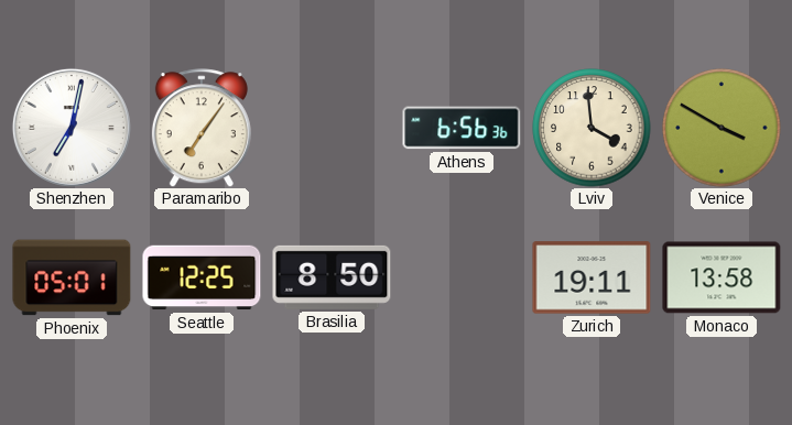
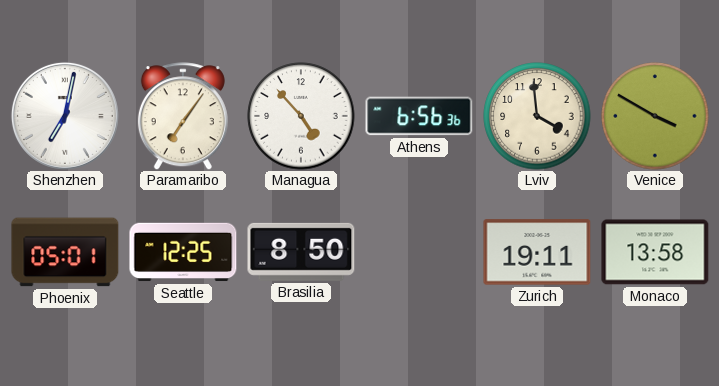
Managua: none -> 4:53 (301, 116)
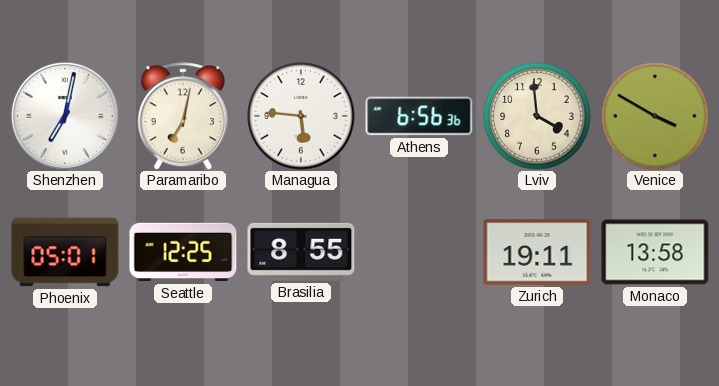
Paramaribo: 7:06 -> 7:02 (183, 116)
Managua: 4:53 -> 5:46 (301, 116)
Brasilia: 8:50 -> 8:55 (301, 252)
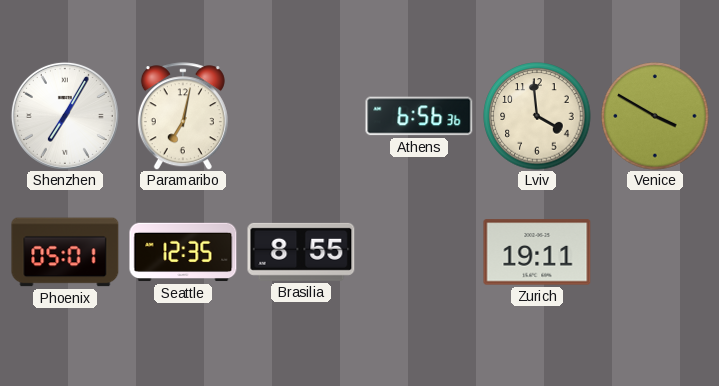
Shenzhen: 7:02 -> 7:05 (65, 116)
Managua: 5:46 -> none (301, 116)
Seattle: 12:25 -> 12:35 (183, 252)
Monaco: 13:58 -> none (655, 252)
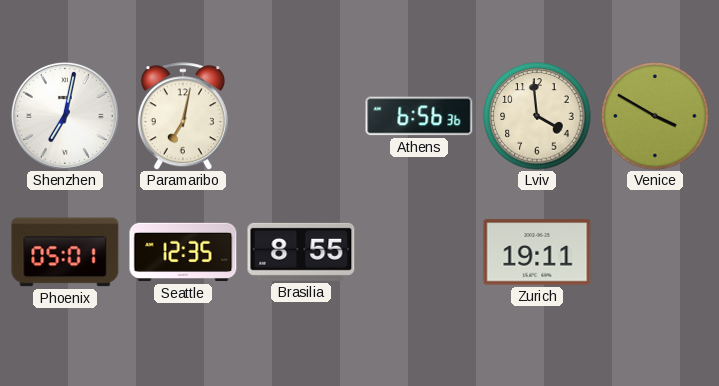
Shenzhen: 7:05 -> 7:02 (65, 116)
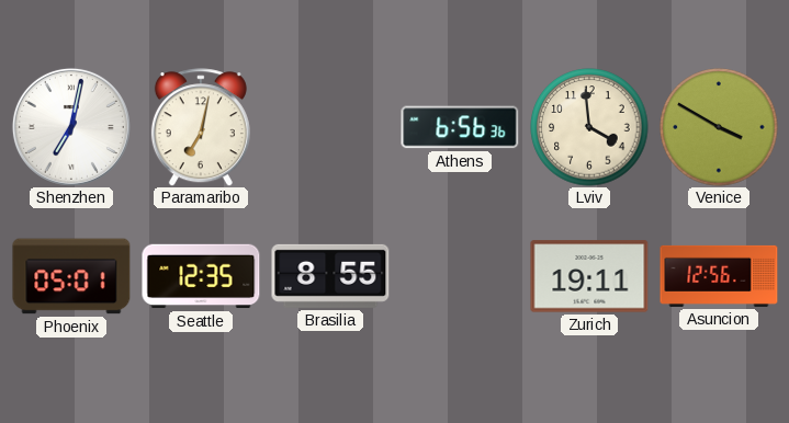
Asuncion: none -> 12:56 (719, 276)
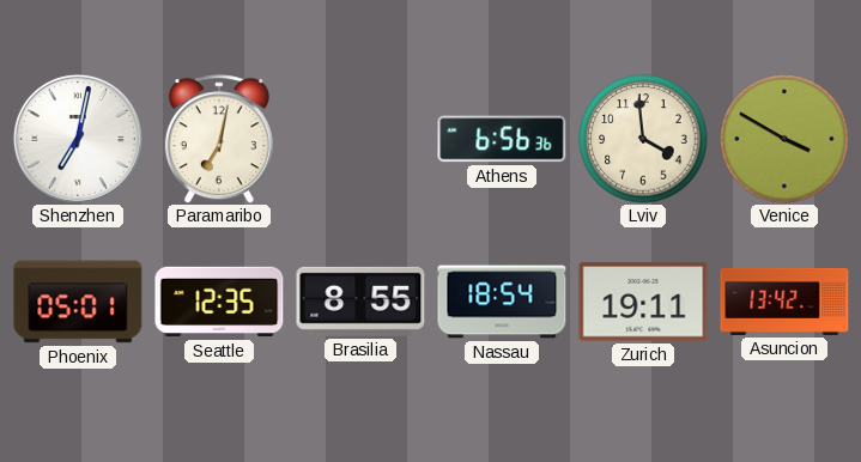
Nassau: none -> 18:54 (502, 302)
Asuncion: 12:56 -> 13:42 (784, 302)
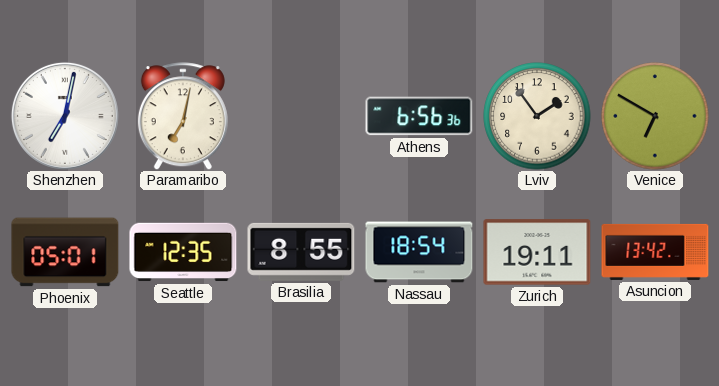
Lviv: 3:59 -> 1:54 (537, 116)
Venice: 3:50 -> 6:50 (655, 116)
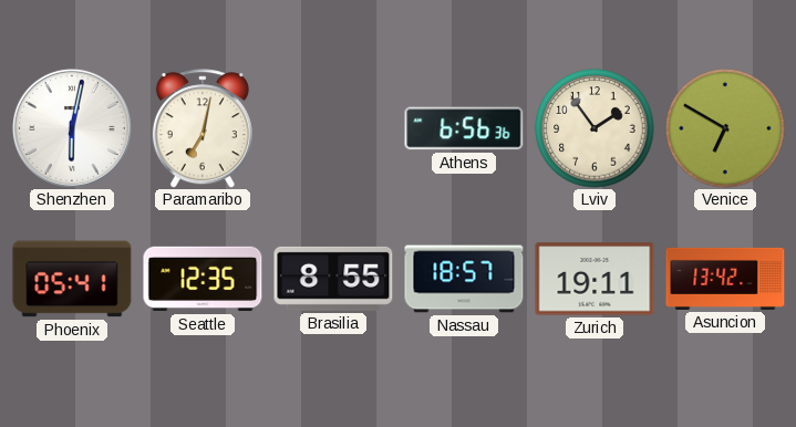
Shenzhen: 7:02 -> 6:02 (72, 128)
Phoenix: 05:01 -> 05:41 (72, 279)
Nassau: 18:54 -> 18:57 (464, 279)
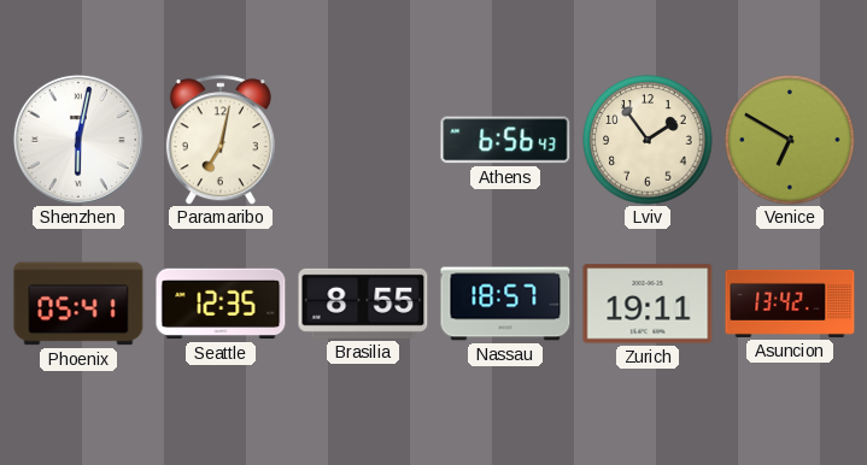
Athens: 6:56:36 -> 6:56:43 (505, 140)
